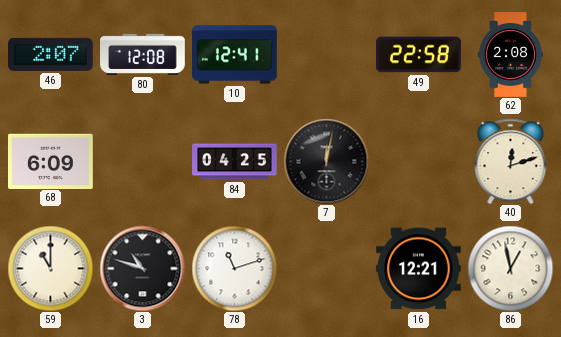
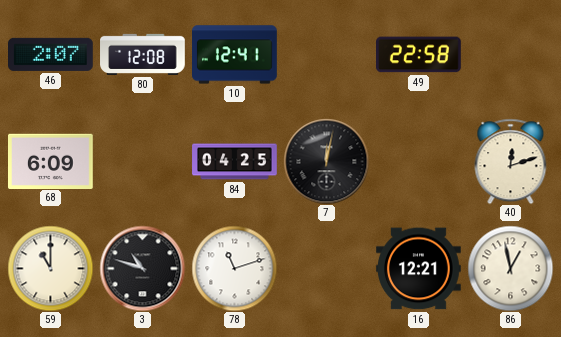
62: 2:08 -> none (510, 55)
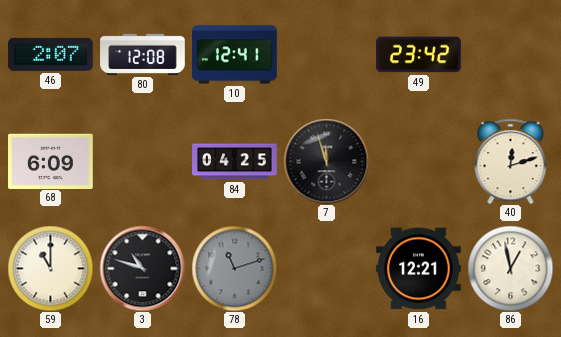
49: 22:58 -> 23:42 (419, 55)
7: 12:02 -> 11:57 (326, 161)
78 dial: white -> grey (234, 268)
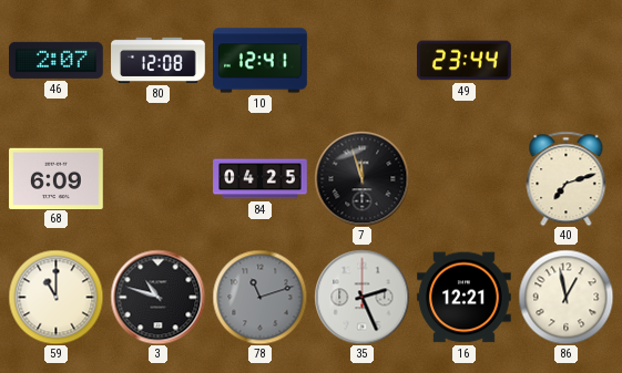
49: 23:42 -> 23:44 (465, 61)
40: 12:12 -> 7:12 (567, 178)
35: none -> 2:26 (361, 297)
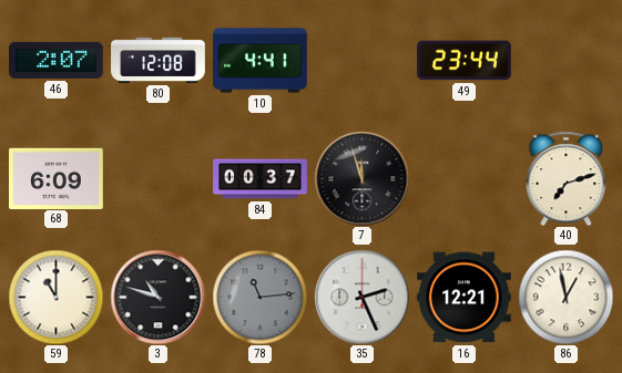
10: 12:41 -> 4:41 (261, 61)
84: 04:25 -> 00:37 (261, 179)
78: 11:12 -> 11:14 (259, 297)
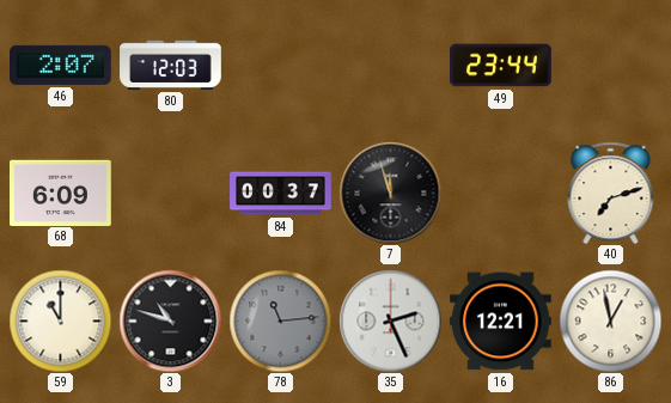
80: 12:08 -> 12:03 (171, 65)
10: 4:41 -> none (261, 61)
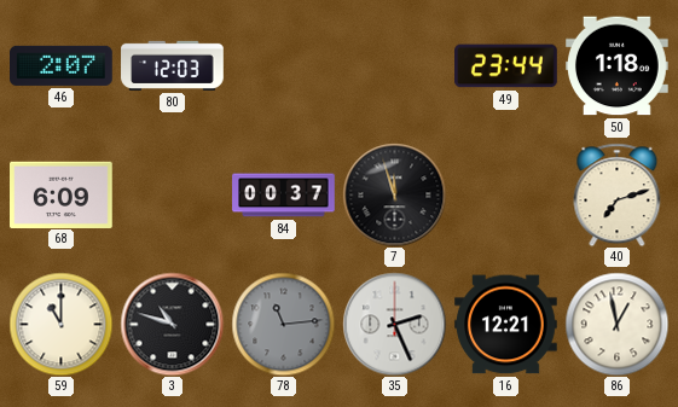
50: none -> 1:18 (618, 66)
